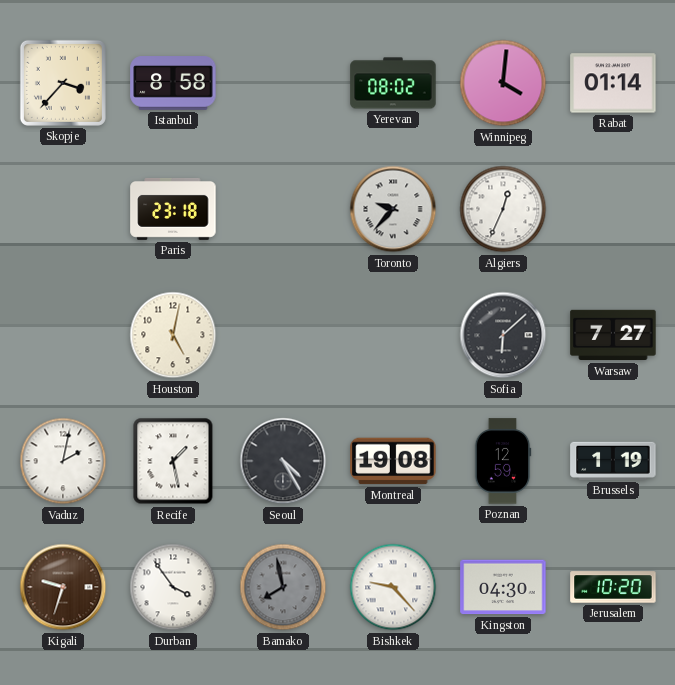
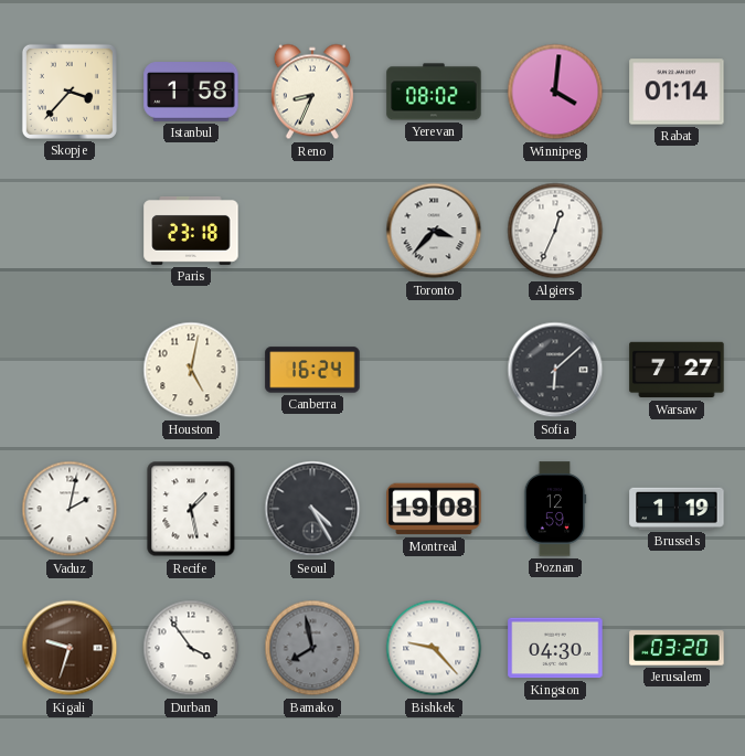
Istanbul: 8:58 -> 1:58 (191, 92)
Reno: none -> 8:34 (312, 92)
Toronto: 9:37 -> 3:37 (434, 231)
Canberra: none -> 16:24 (312, 370)
Jerusalem: 10:20 -> 03:20 (677, 648)
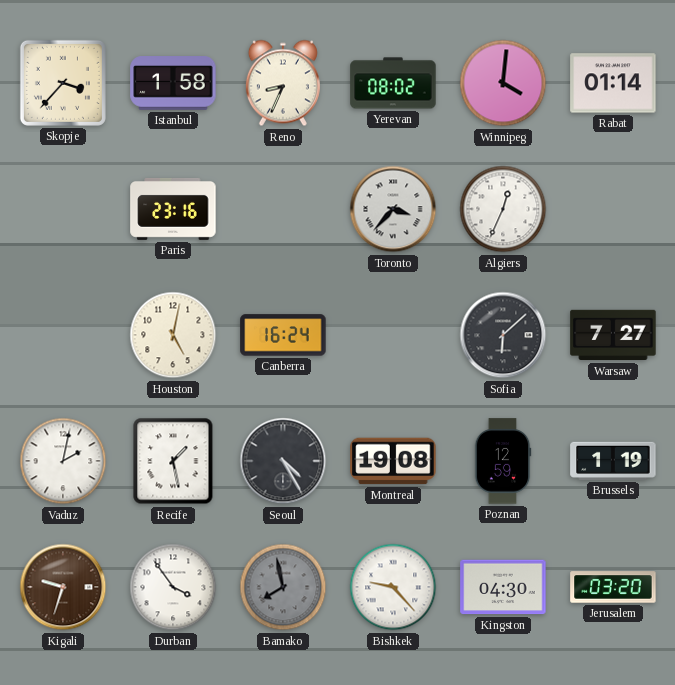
Paris: 23:18 -> 23:16 (173, 209)
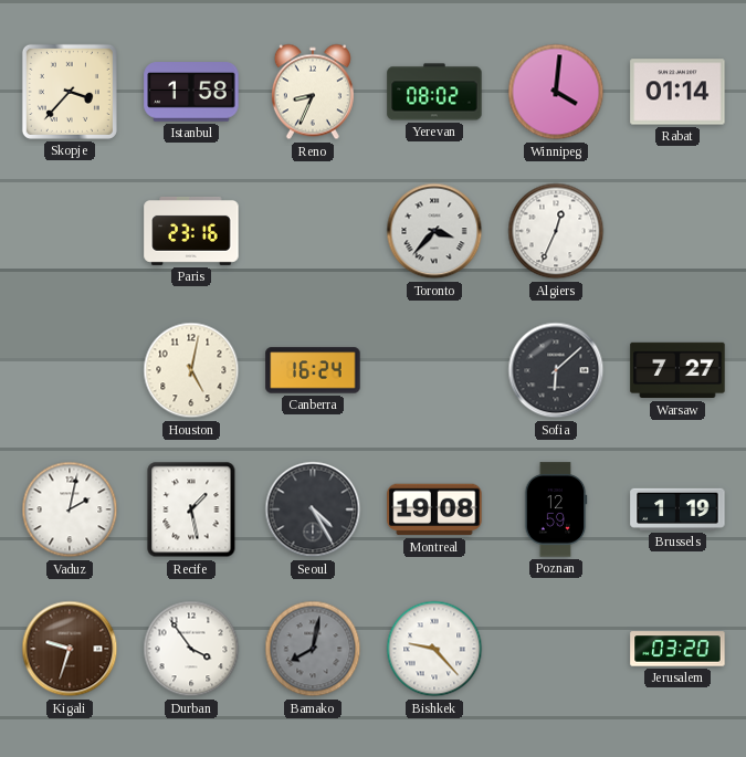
Bamako: 7:58 -> 8:02 (313, 649)
Kingston: 04:30 -> none (503, 587)
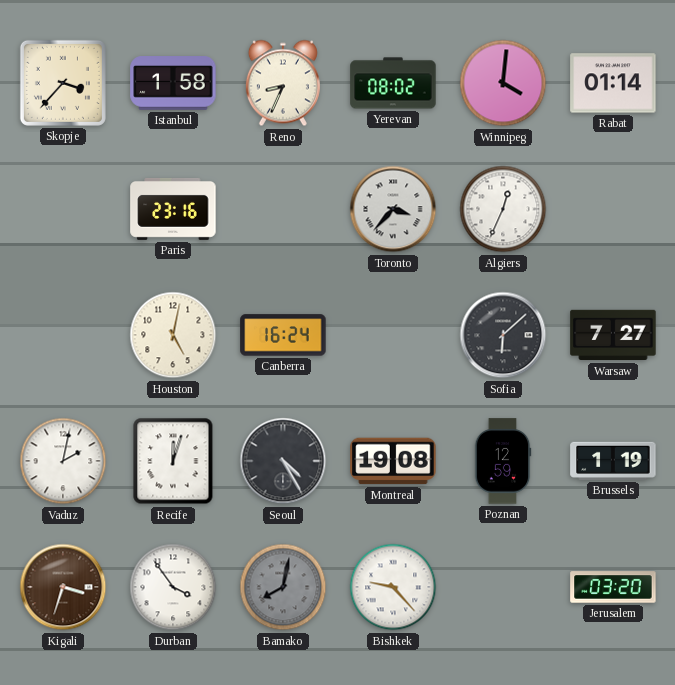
Recife: 1:28 -> 12:03 (173, 461)
Kigali: 9:33 -> 3:33 (63, 587)
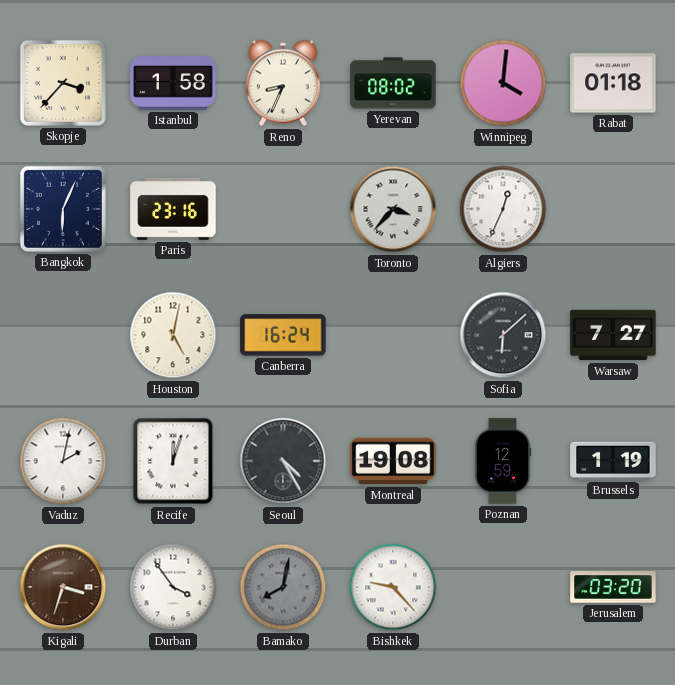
Rabat: 01:14 -> 01:18 (613, 83)
Bangkok: none -> 6:04 (63, 209)
